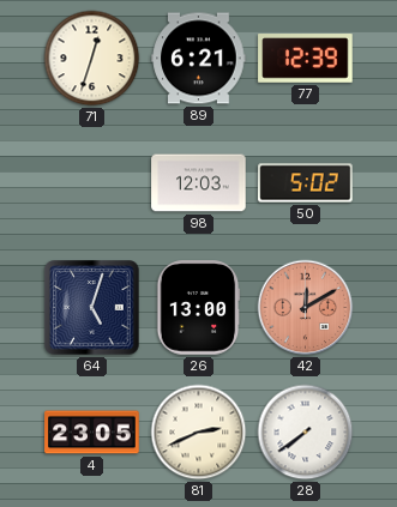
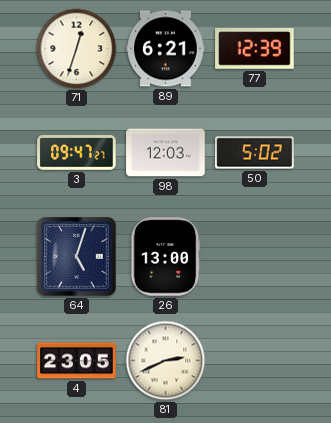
3: none -> 09:47 (77, 153)
42: 12:10 -> none (306, 308)
28: 7:39 -> none (306, 433)
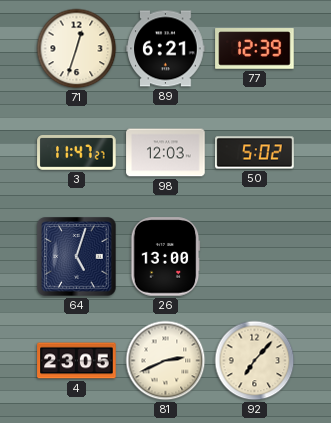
3: 09:47 -> 11:47 (77, 153)
92: none -> 7:07 (255, 361)
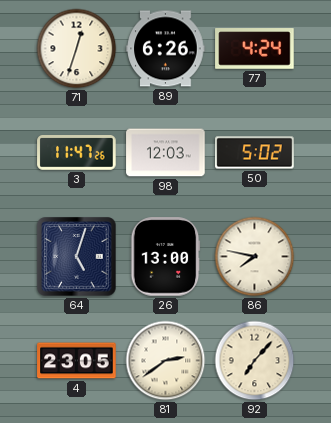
89: 6:21 -> 6:26 (166, 49)
77: 12:39 -> 4:24 (255, 49)
3: 11:47:27 -> 11:47:26 (77, 153)
86: none -> 7:47 (255, 257)
81: 2:41 -> 2:39 (166, 361)
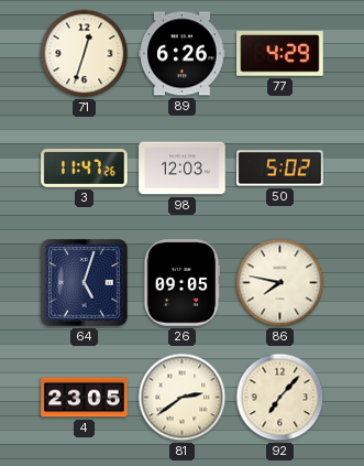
77: 4:24 -> 4:29 (280, 54)
26: 13:00 -> 09:05 (181, 283)
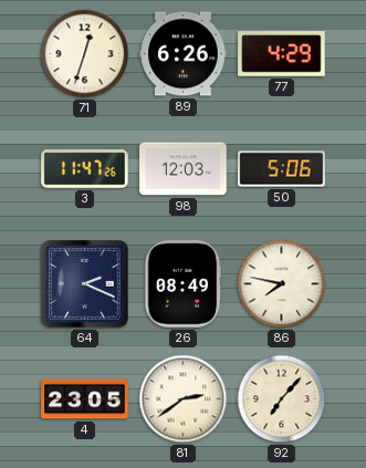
50: 5:02 -> 5:06 (282, 169)
64: 5:03 -> 2:19 (85, 284)
26: 09:05 -> 08:49 (182, 284)
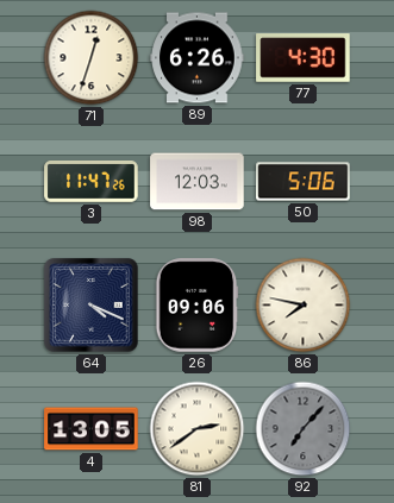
77: 4:29 -> 4:30 (304, 58)
64: 2:19 -> 4:19 (92, 306)
26: 08:49 -> 09:06 (196, 306)
4: 23:05 -> 13:05 (92, 429)
92 dial: cream -> grey (304, 429)
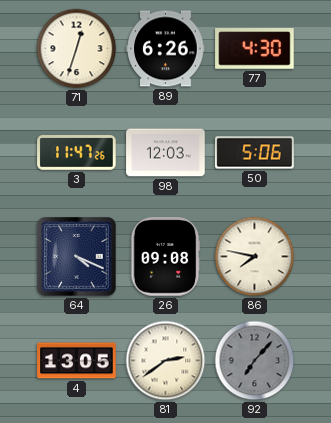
26: 09:06 -> 09:08 (165, 257)
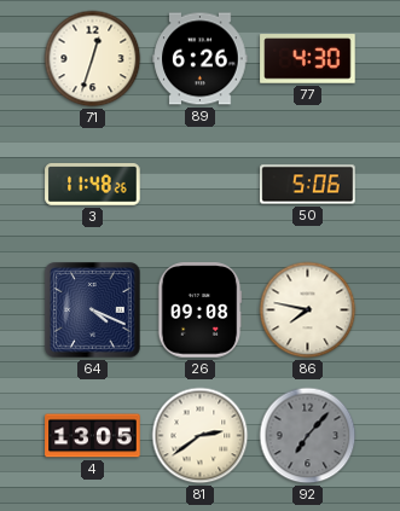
3: 11:47 -> 11:48 (93, 185)
98: 12:03 -> none (166, 153)
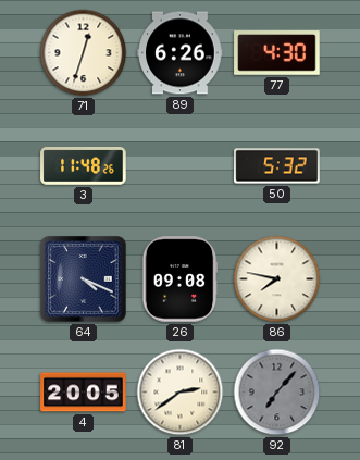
50: 5:06 -> 5:32 (277, 166)
4: 13:05 -> 20:05 (84, 393)
